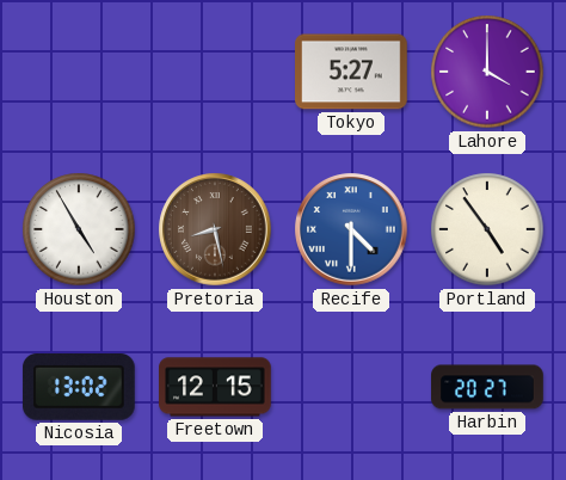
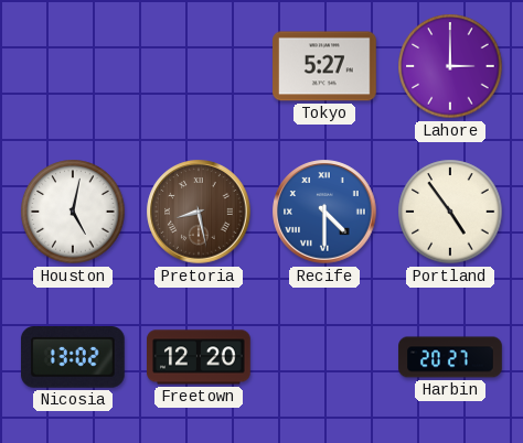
Lahore: 4:00 -> 3:00 (450, 66)
Houston: 4:55 -> 5:02 (73, 212)
Freetown: 12:15 -> 12:20 (199, 357)
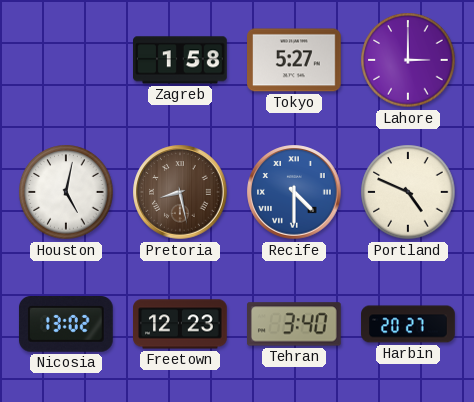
Zagreb: none -> 1:58 (181, 60)
Portland: 4:54 -> 4:49 (408, 192)
Freetown: 12:20 -> 12:23 (180, 324)
Tehran: none -> 3:40 (295, 324)
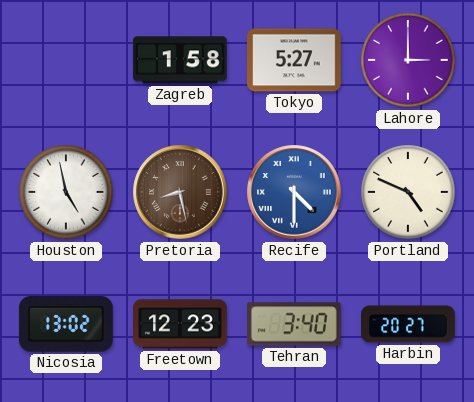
Houston: 5:02 -> 4:58 (66, 192)
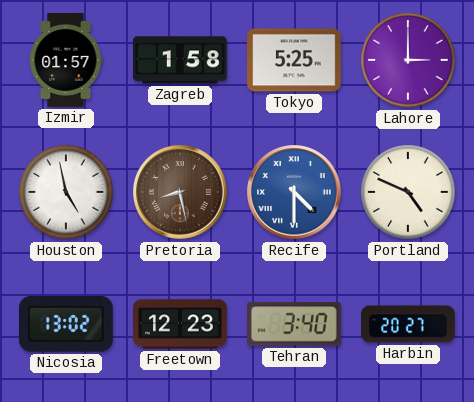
Izmir: none -> 01:57 (66, 61)
Tokyo: 5:27 -> 5:25 (295, 60)
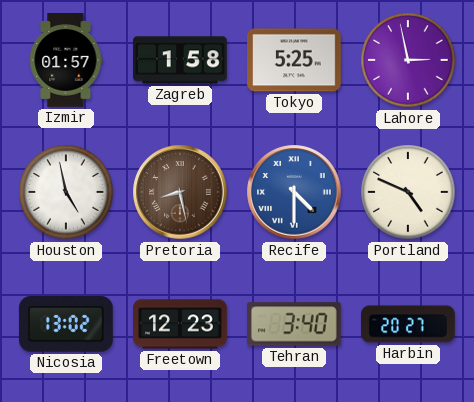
Lahore: 3:00 -> 2:58 (408, 60)
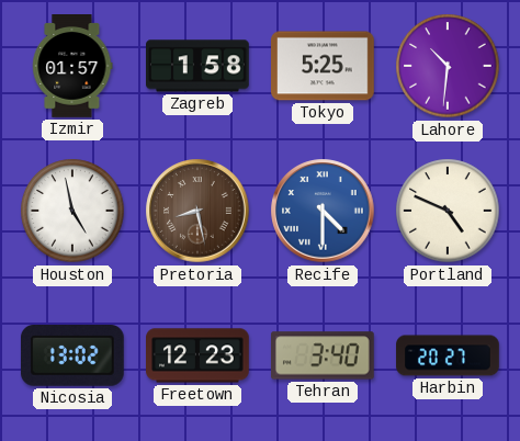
Lahore: 2:58 -> 10:31 (448, 66)
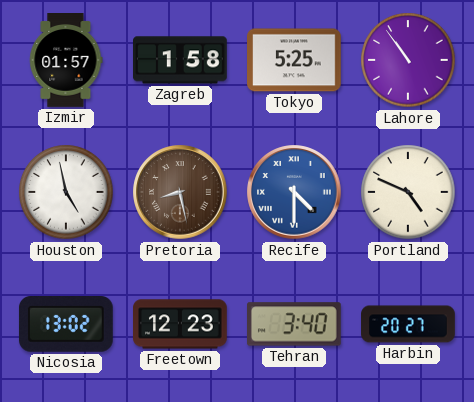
Lahore: 10:31 -> 10:54 (408, 60)
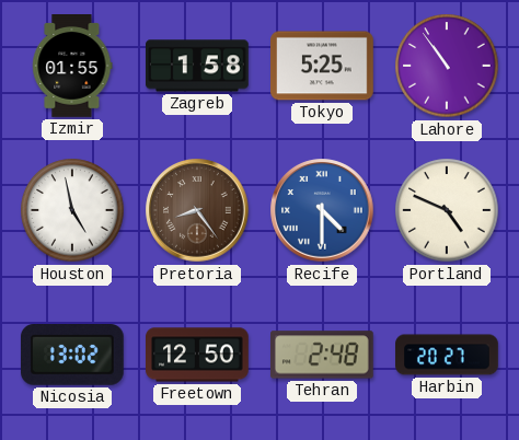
Izmir: 01:57 -> 01:55 (72, 67)
Pretoria: 8:28 -> 8:24 (197, 210)
Freetown: 12:23 -> 12:50 (197, 355)
Tehran: 3:40 -> 2:48 (323, 355)
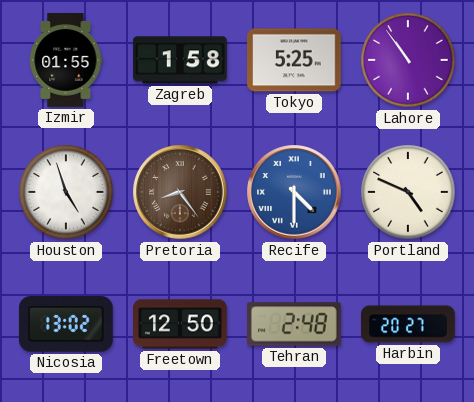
Houston: 4:58 -> 4:57 (66, 192)
